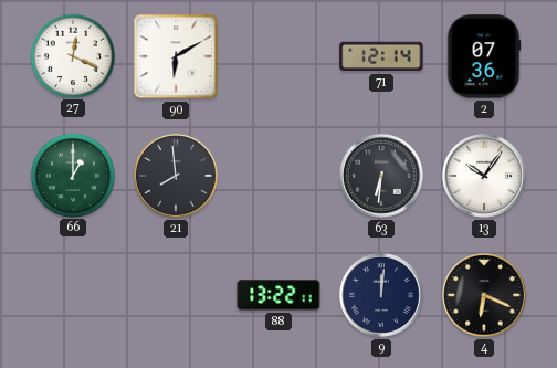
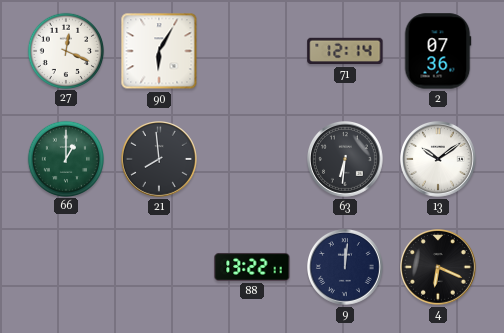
90: 6:10 -> 6:05 (159, 51)
13: 10:06 -> 10:09 (439, 160)
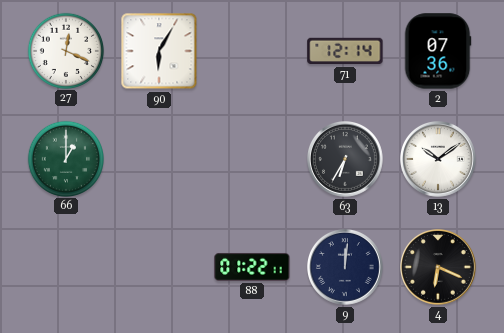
21: 7:59 -> none (160, 160)
63: 6:31 -> 6:35 (346, 160)
88: 13:22 -> 01:22 (252, 267)
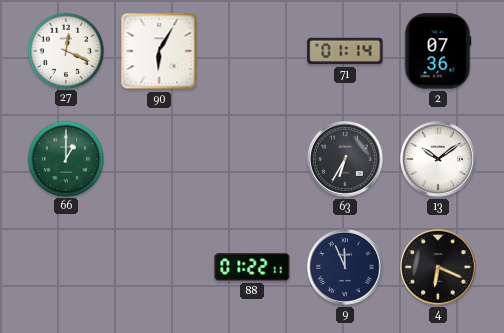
71: 12:14 -> 01:14 (345, 51)
9: 12:01 -> 11:56 (346, 268)
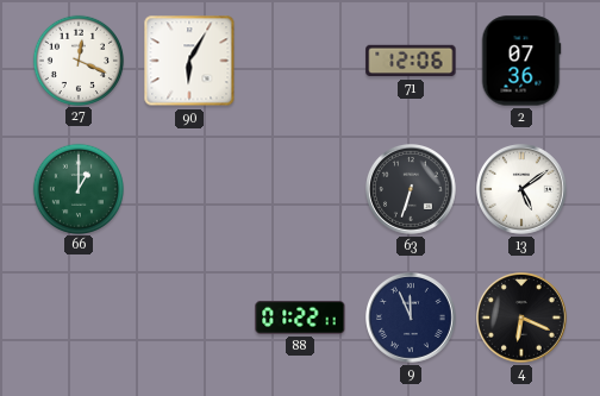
71: 01:14 -> 12:06 (411, 61)
63: 6:35 -> 6:33 (412, 190)
13: 10:09 -> 5:09 (523, 190)
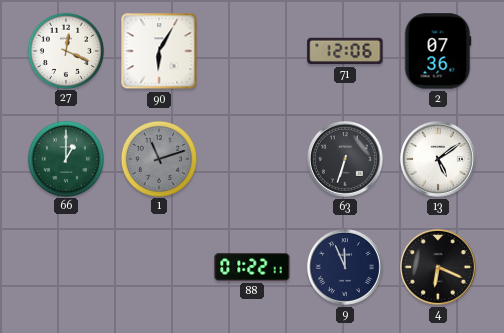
1: none -> 11:12 (158, 158)
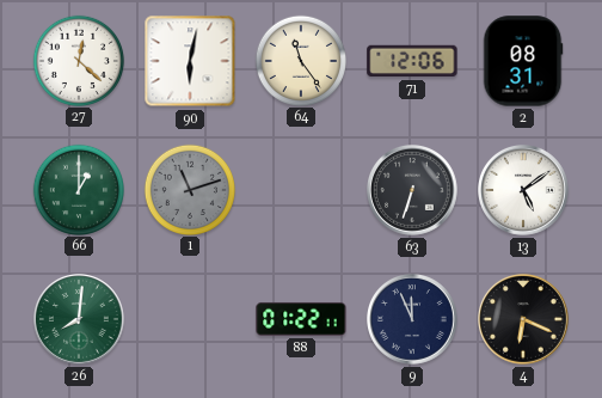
27: 12:19 -> 12:22 (78, 60)
90: 6:05 -> 6:02 (190, 61)
64: none -> 11:24 (300, 60)
2: 07:36 -> 08:31 (523, 61)
26: none -> 8:01 (80, 320)
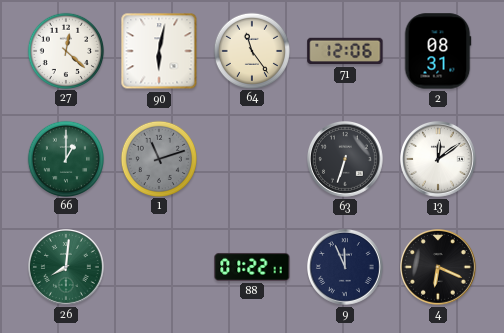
13: 5:09 -> 12:09 (439, 160)
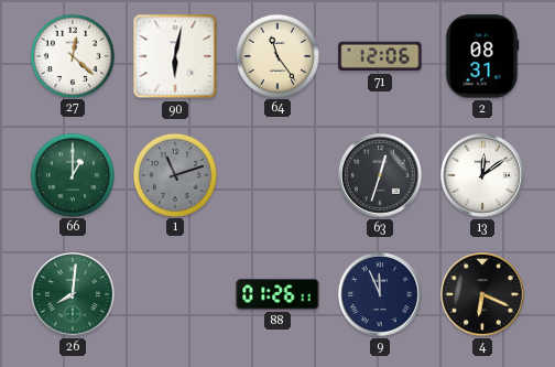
63: 6:33 -> 12:33 (381, 176)
88: 01:22 -> 01:26 (277, 294)
